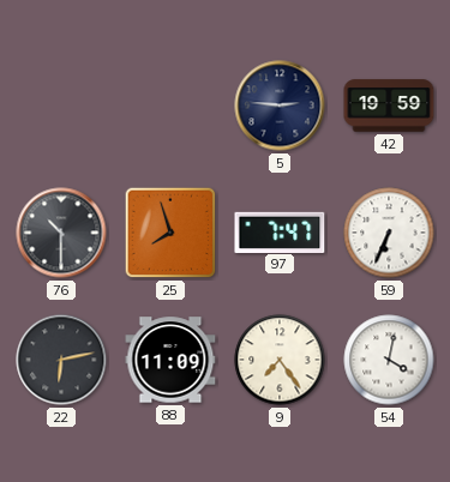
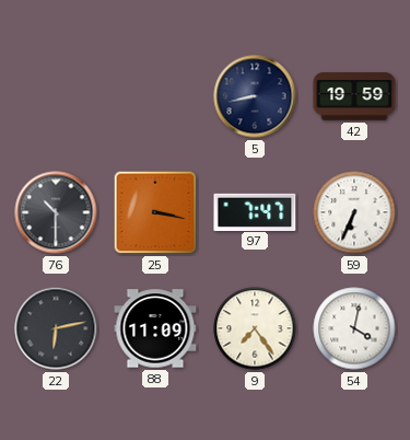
5: 2:46 -> 8:43 (255, 96)
25: 7:57 -> 3:17 (155, 212)
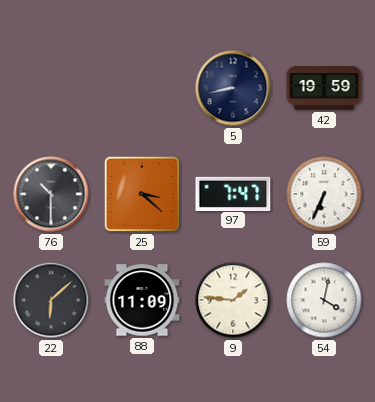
25: 3:17 -> 3:22 (142, 194)
22: 6:13 -> 6:08 (51, 300)
9: 7:24 -> 1:46 (233, 300)
